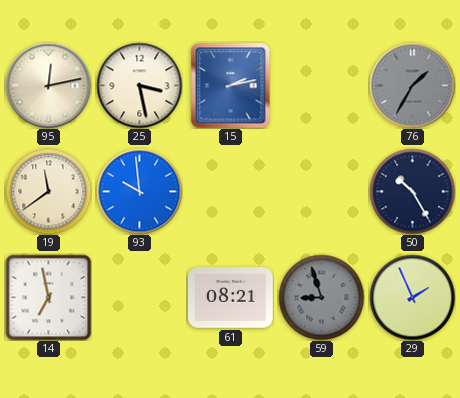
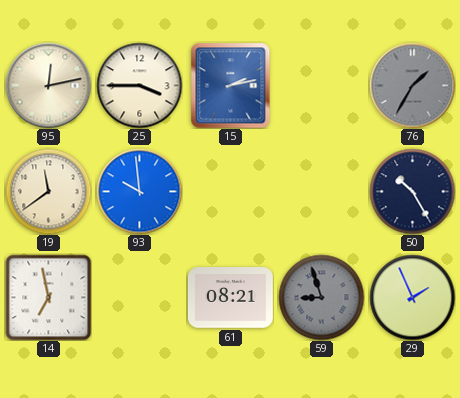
25: 3:28 -> 3:45 (139, 85)
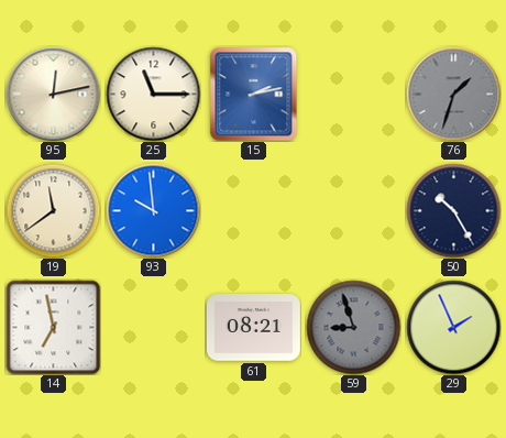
25: 3:45 -> 11:15 (153, 94)
76: 1:35 -> 1:33 (453, 94)
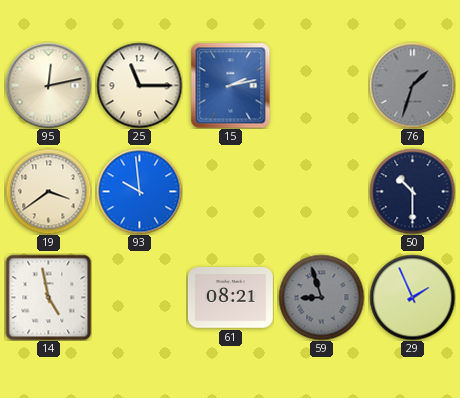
19: 11:39 -> 3:39 (48, 191)
50: 10:25 -> 10:30 (412, 191)
14: 6:58 -> 4:58 (48, 297)
